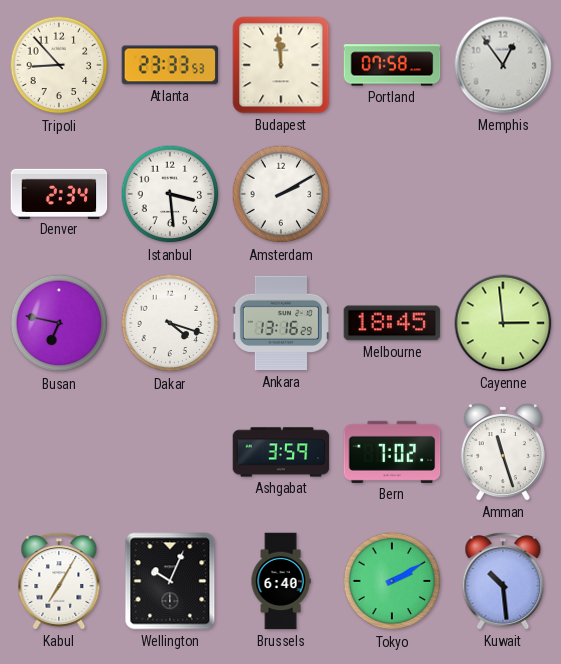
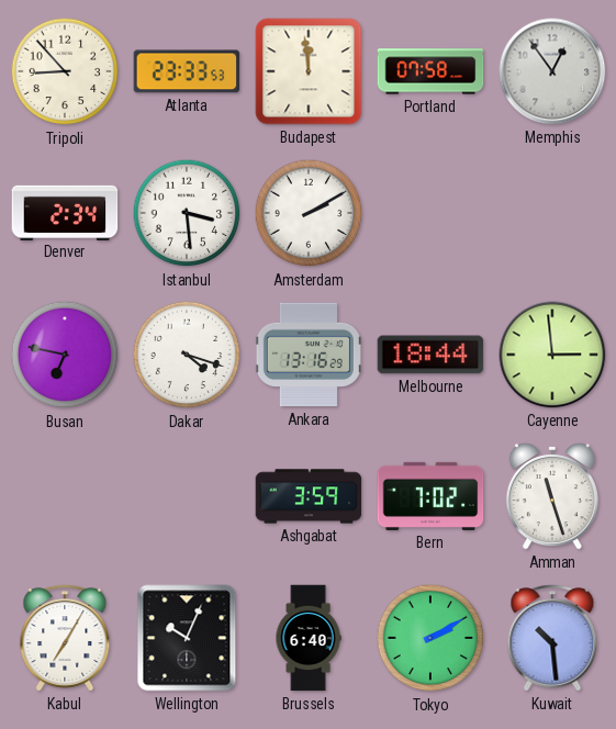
Melbourne: 18:45 -> 18:44 (430, 355)
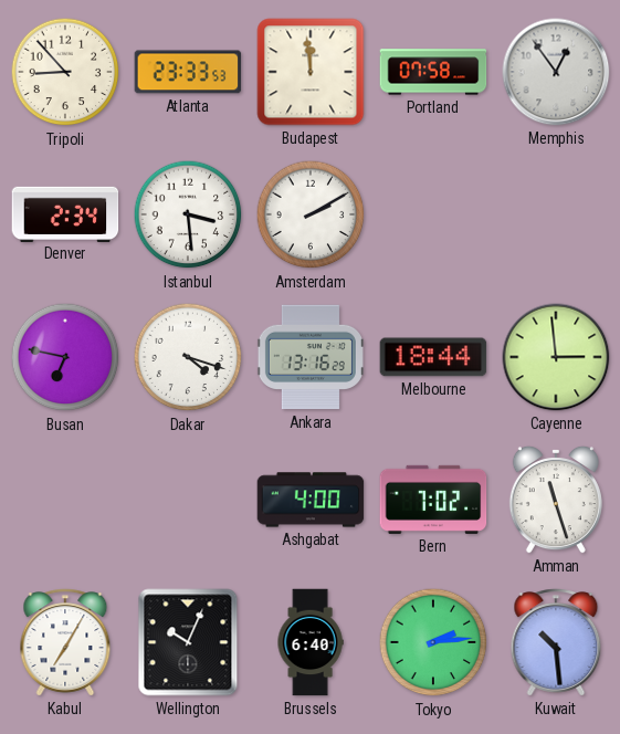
Ashgabat: 3:59 -> 4:00 (311, 500)
Tokyo: 2:10 -> 2:14 (433, 642)
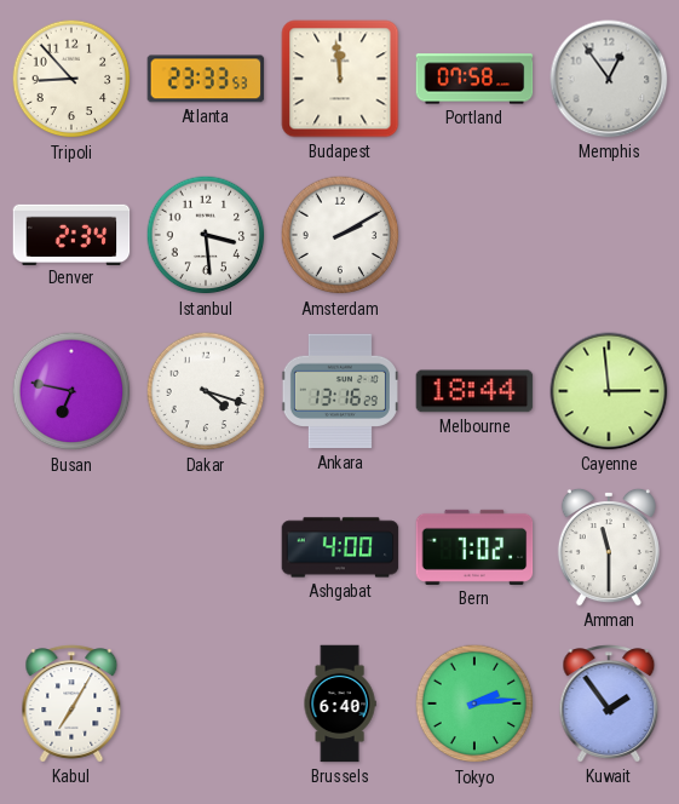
Amman: 11:27 -> 11:30 (609, 547)
Wellington: 10:04 -> none (188, 642)
Kuwait: 10:29 -> 1:54 (609, 703)
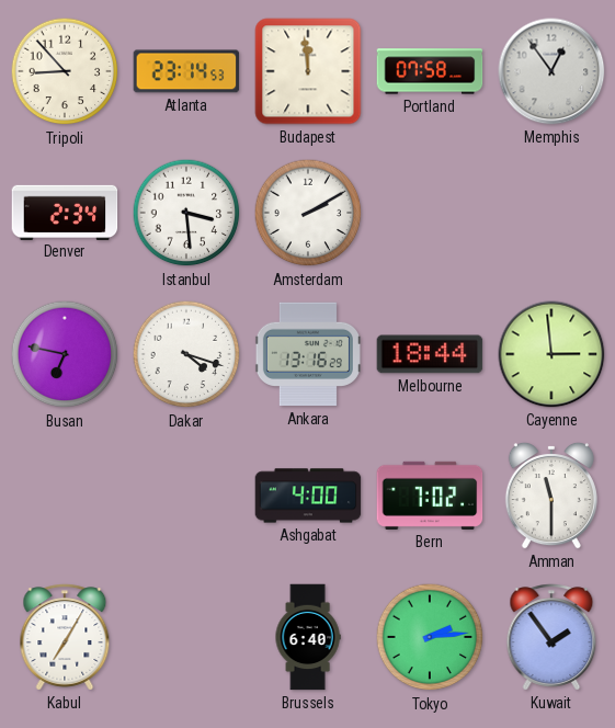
Atlanta: 23:33 -> 23:14 (186, 71)
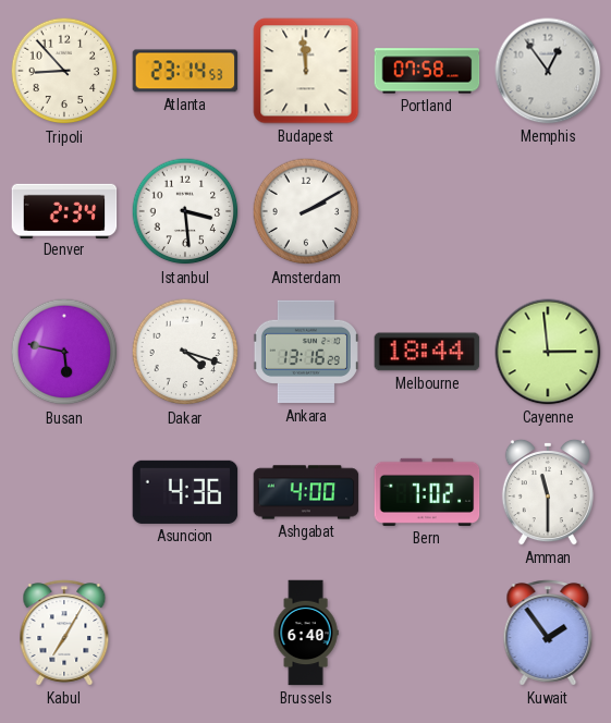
Busan: 6:47 -> 5:47 (64, 352)
Asuncion: none -> 4:36 (185, 492)
Tokyo: 2:14 -> none (430, 637)
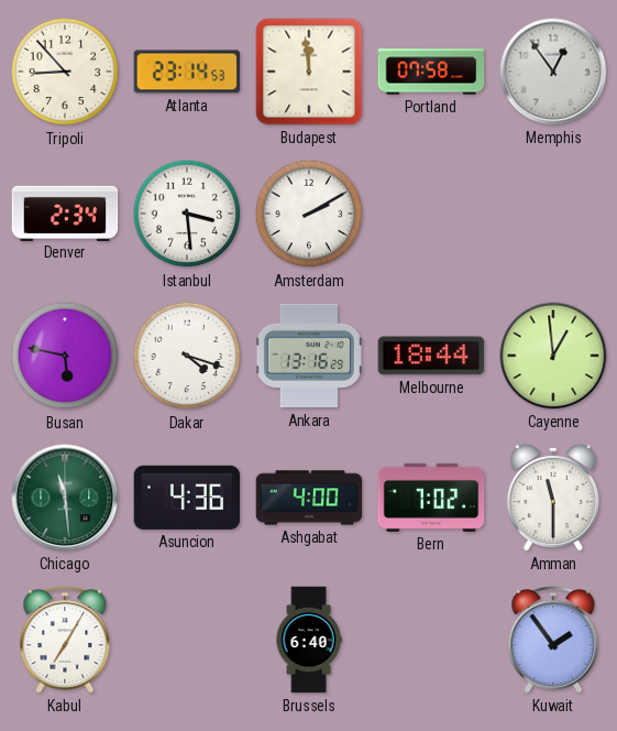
Cayenne: 2:59 -> 12:59 (553, 356)
Chicago: none -> 11:29 (65, 498)
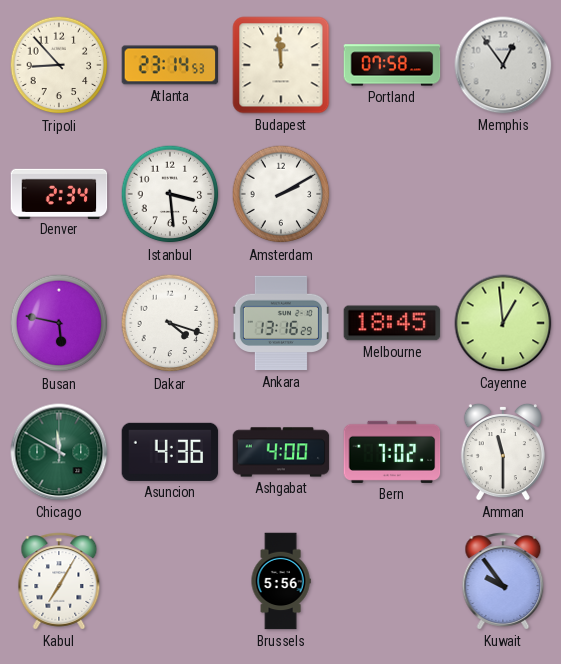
Melbourne: 18:44 -> 18:45 (392, 323)
Chicago: 11:29 -> 11:50 (59, 452)
Brussels: 6:40 -> 5:56 (281, 581)
Kuwait: 1:54 -> 9:54 (503, 581)
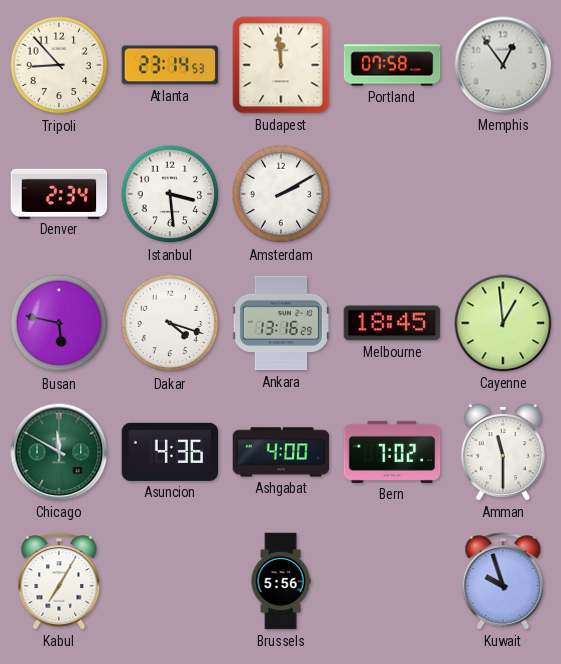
Kuwait: 9:54 -> 9:57 (503, 581)
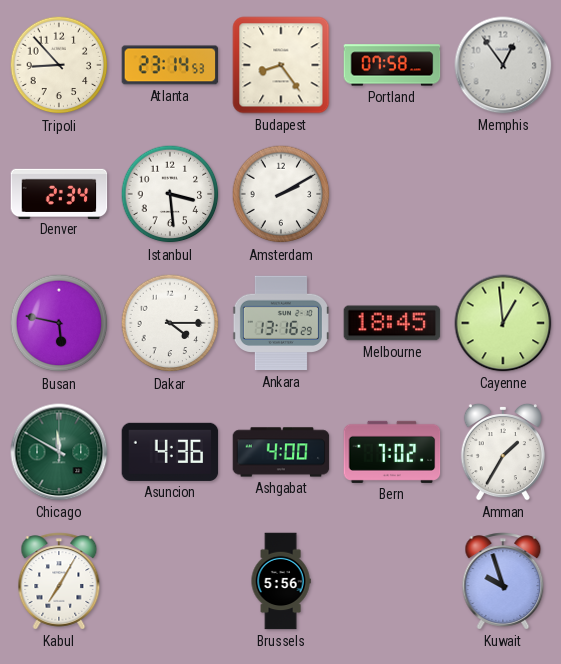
Budapest: 11:59 -> 8:24 (281, 65)
Dakar: 4:18 -> 4:15 (170, 323)
Amman: 11:30 -> 1:35 (503, 452)
